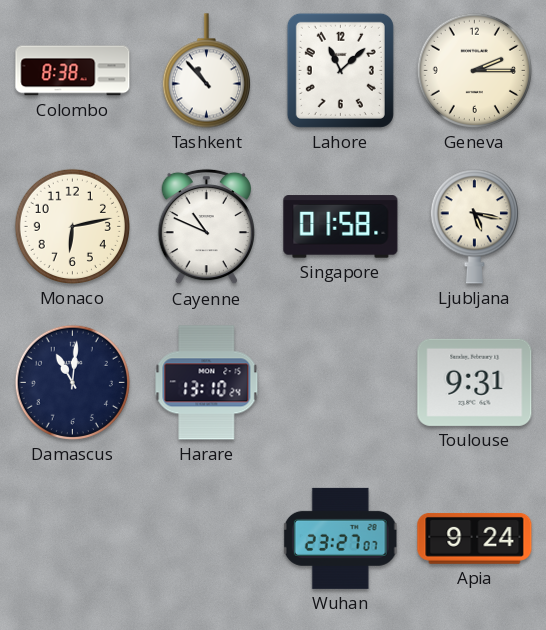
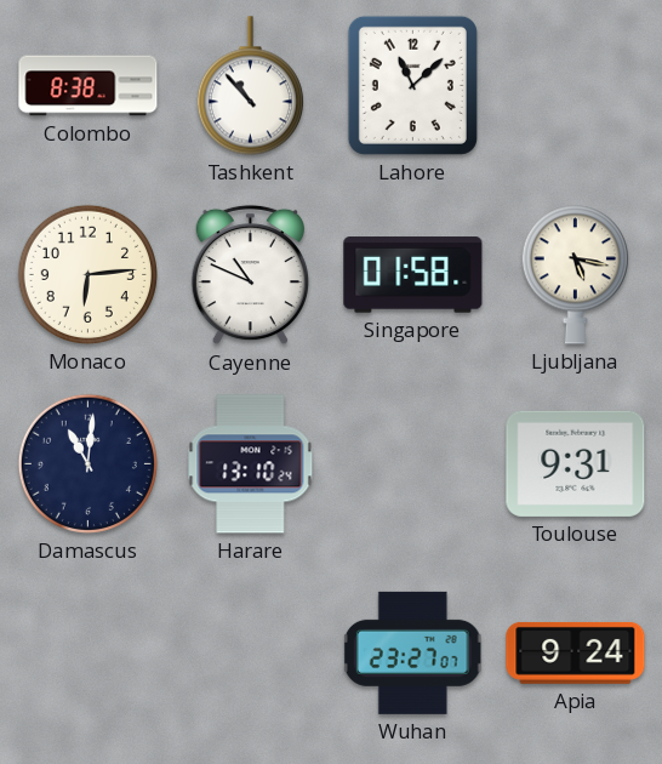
Geneva: 2:15 -> none (474, 70)
Monaco: 6:13 -> 6:14 (87, 274)
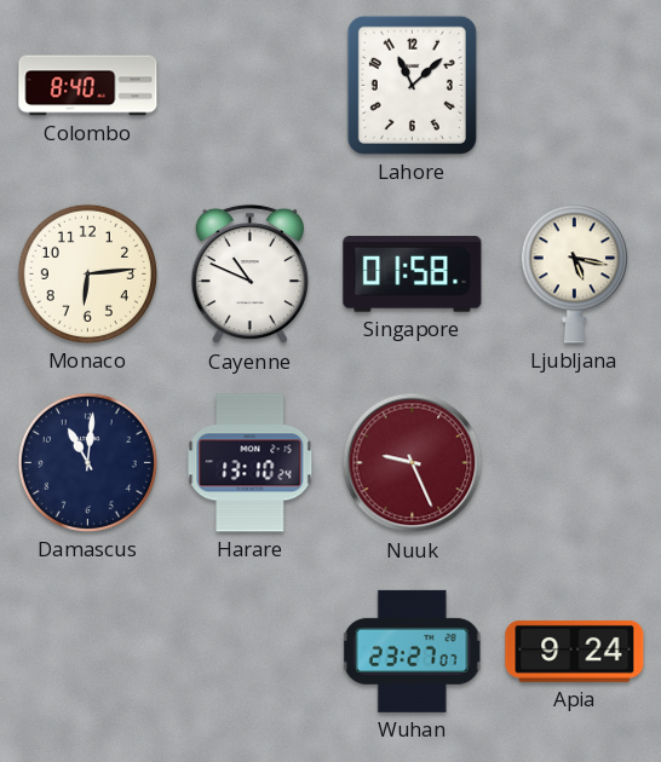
Colombo: 8:38 -> 8:40 (88, 86)
Tashkent: 10:53 -> none (250, 86)
Nuuk: none -> 9:26 (413, 463)
Toulouse: 9:31 -> none (576, 463)
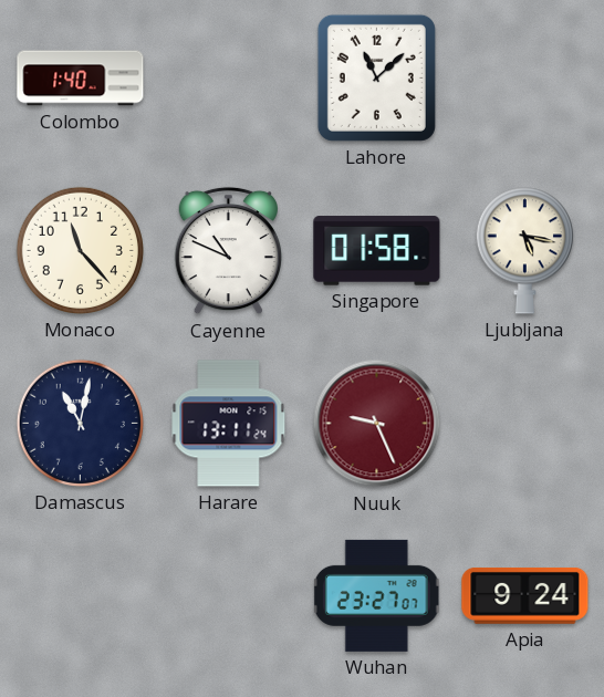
Colombo: 8:40 -> 1:40 (81, 79)
Monaco: 6:14 -> 11:23 (80, 250)
Damascus: 11:01 -> 11:02 (80, 423)
Harare: 13:10 -> 13:11 (229, 424)
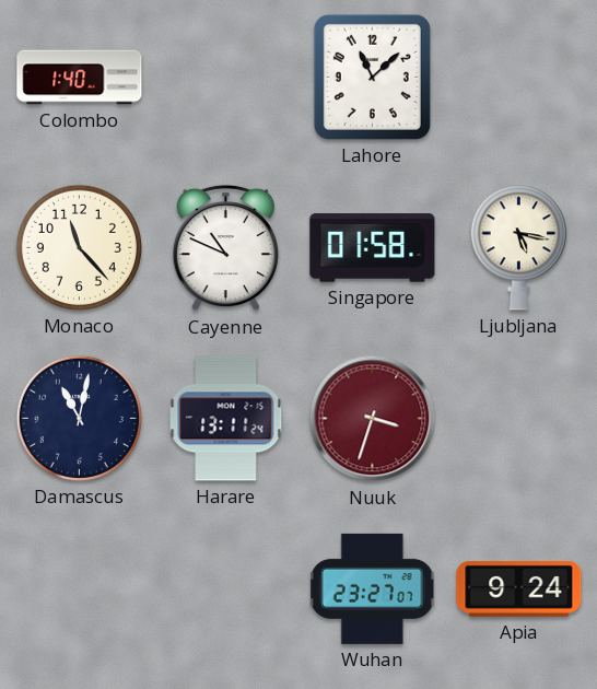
Nuuk: 9:26 -> 3:33 (373, 419)
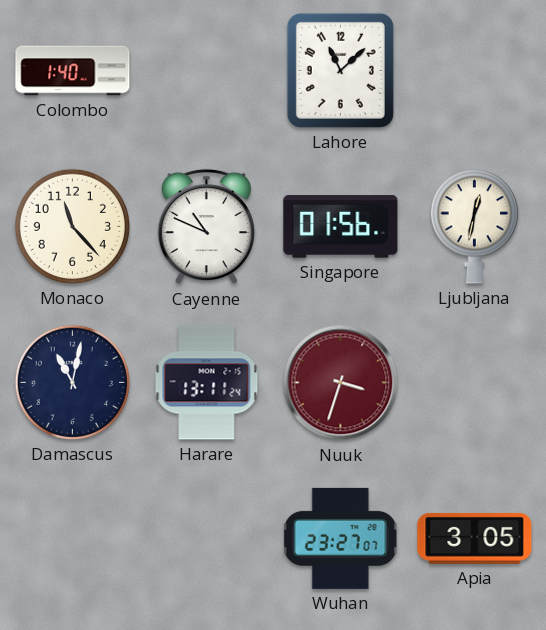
Singapore: 01:58 -> 01:56 (341, 227)
Ljubljana: 5:17 -> 12:32 (474, 227)
Apia: 9:24 -> 3:05 (475, 538)
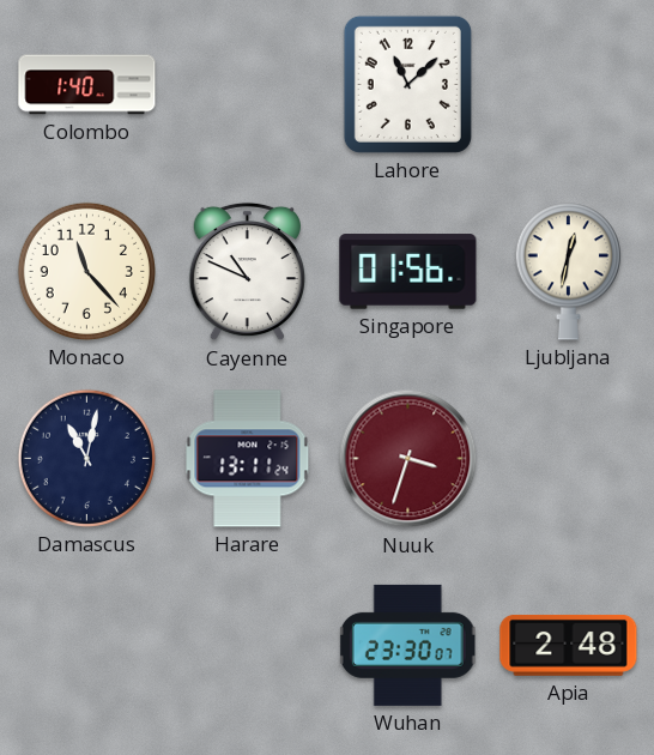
Wuhan: 23:27 -> 23:30 (407, 645)
Apia: 3:05 -> 2:48 (569, 645)
